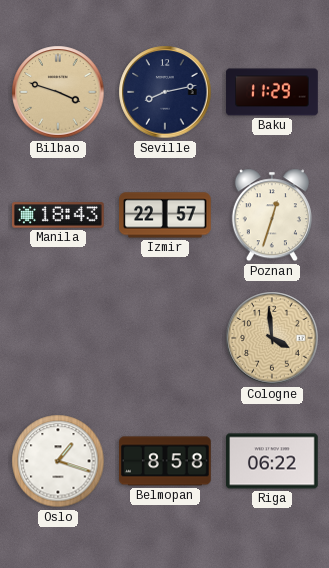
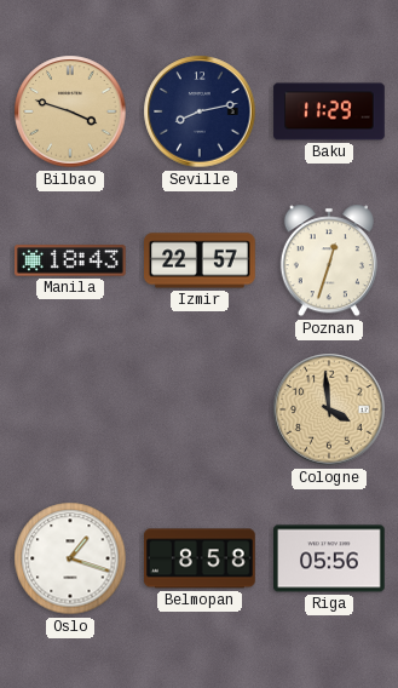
Riga: 06:22 -> 05:56 (330, 558)
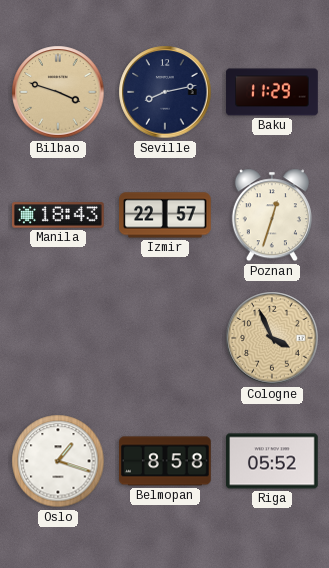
Cologne: 3:59 -> 3:56 (272, 338)
Riga: 05:56 -> 05:52 (273, 461)
